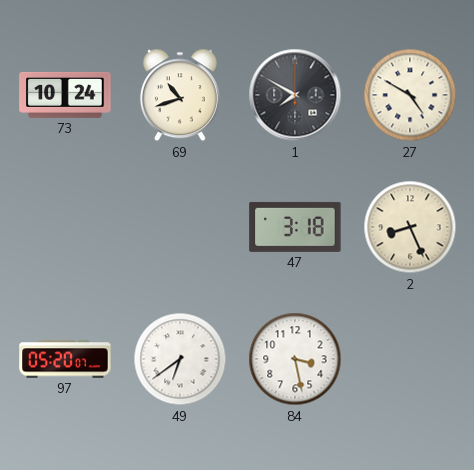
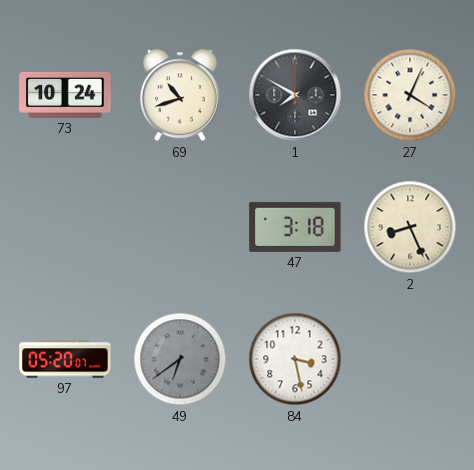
27: 4:50 -> 4:04 (410, 95)
49 dial: white -> grey (180, 359)
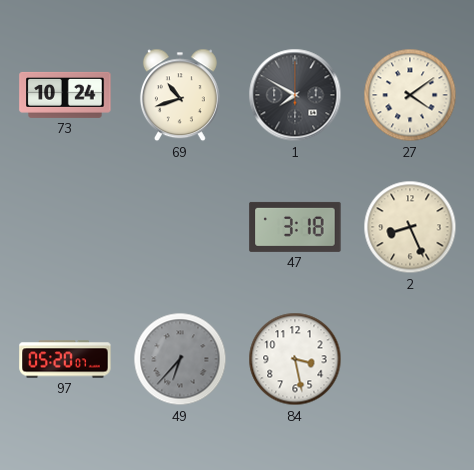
27: 4:04 -> 4:09 (410, 95)
49: 6:39 -> 6:37 (180, 359)
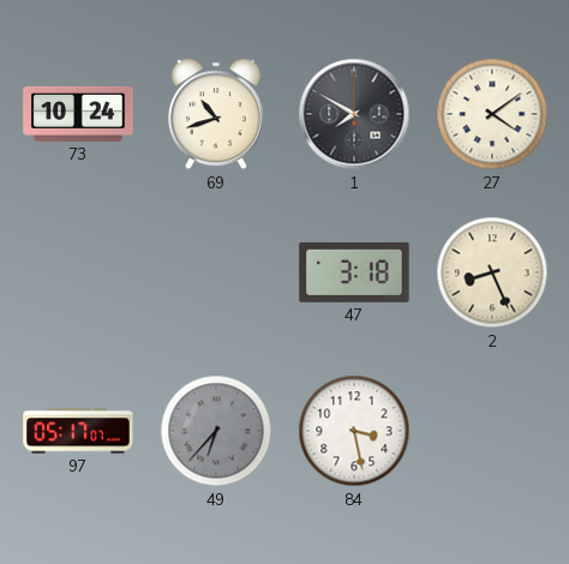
97: 05:20 -> 05:17 (78, 431)
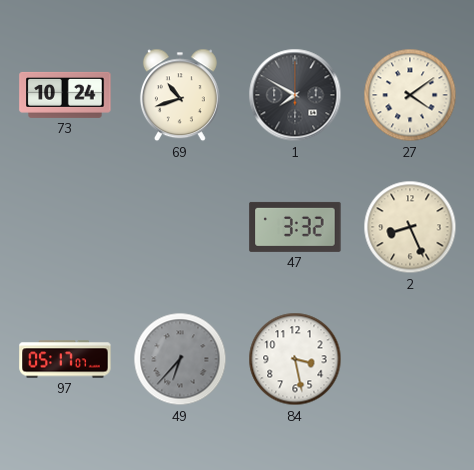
47: 3:18 -> 3:32 (295, 227)
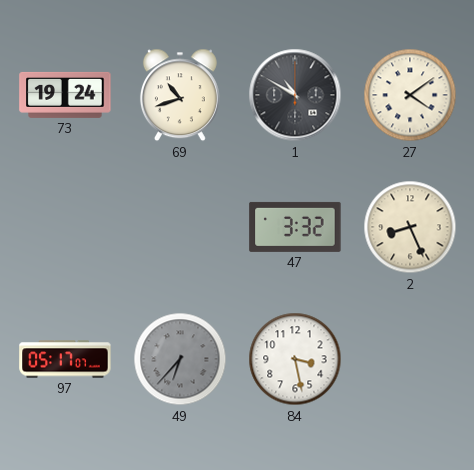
73: 10:24 -> 19:24 (65, 95)
1: 7:50 -> 10:50 (295, 95)
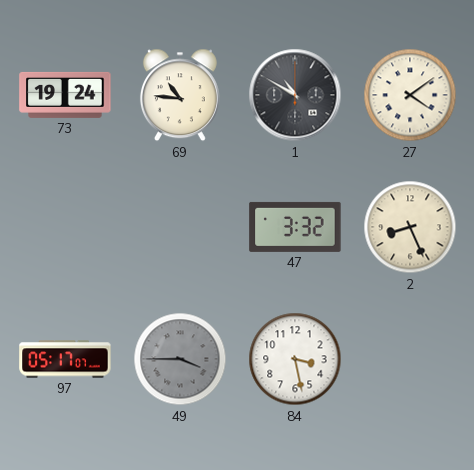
69: 10:42 -> 10:46 (180, 95)
49: 6:37 -> 3:45 (180, 359)
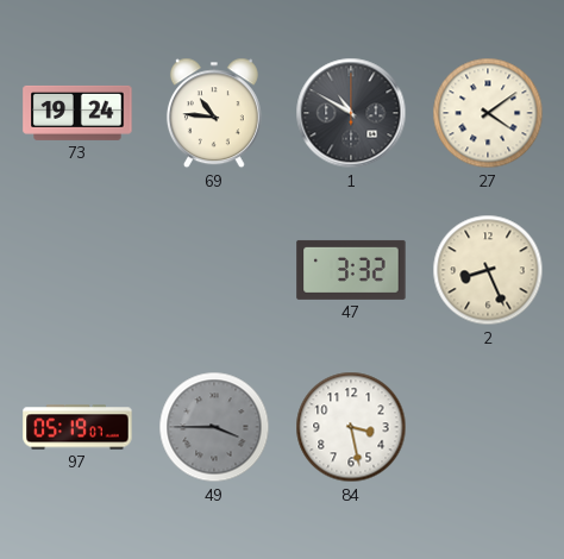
97: 05:17 -> 05:19 (77, 427)
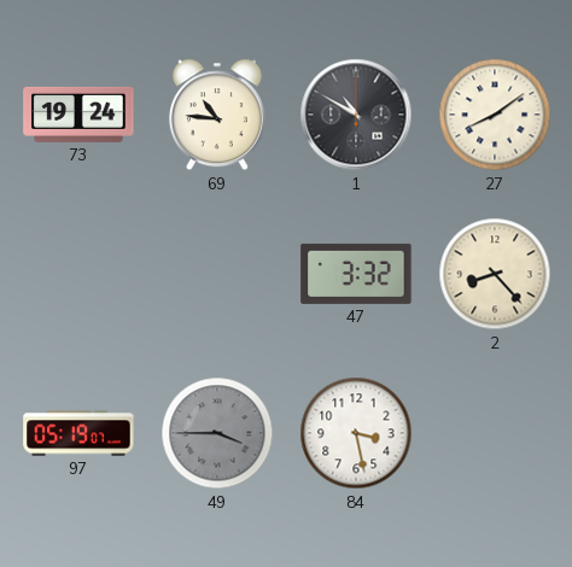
27: 4:09 -> 8:09 (495, 115)
2: 8:26 -> 8:23 (495, 274)
